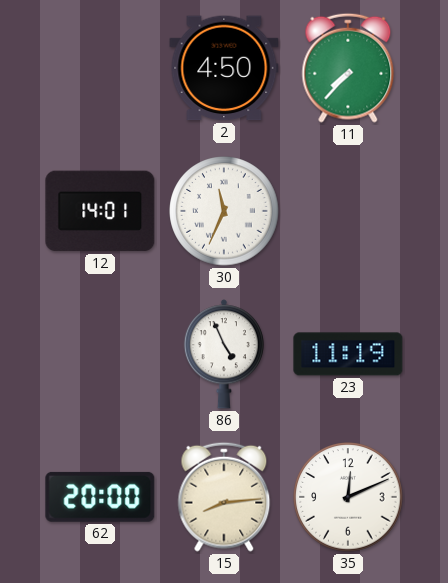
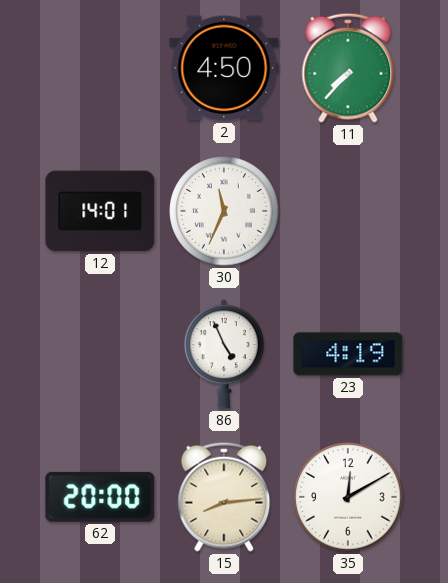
23: 11:19 -> 4:19 (348, 354)
35: 12:11 -> 12:10 (348, 497)
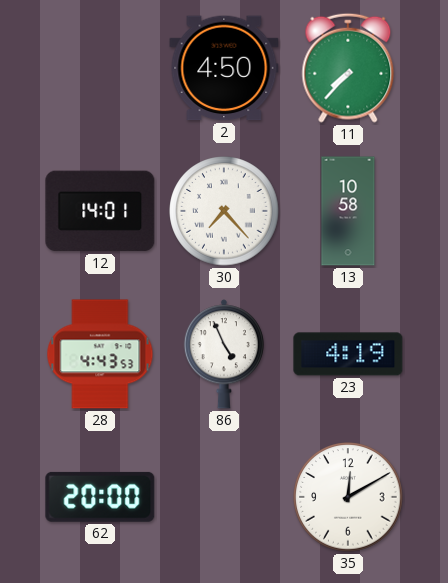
30: 11:34 -> 7:23 (224, 211)
13: none -> 10:58 (348, 211)
28: none -> 4:43 (100, 354)
15: 8:14 -> none (224, 497)
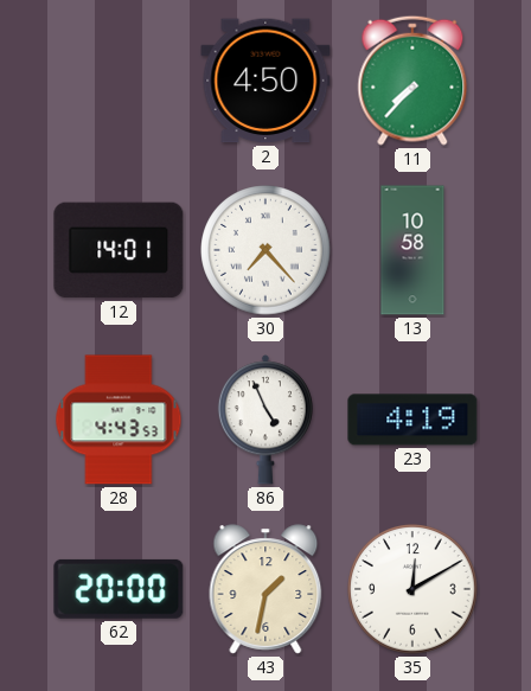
43: none -> 1:32 (265, 589)
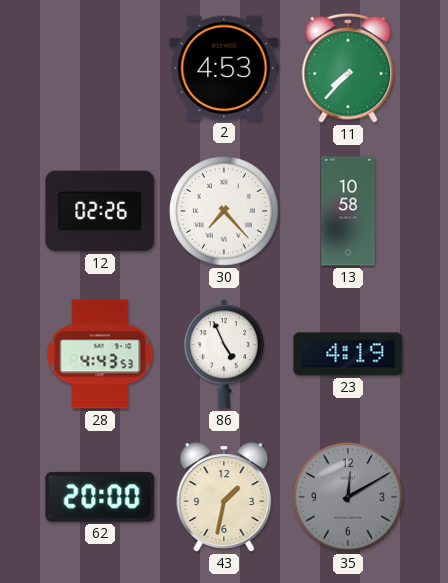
2: 4:50 -> 4:53 (224, 68)
12: 14:01 -> 02:26 (100, 211)
35 dial: white -> grey (348, 497)
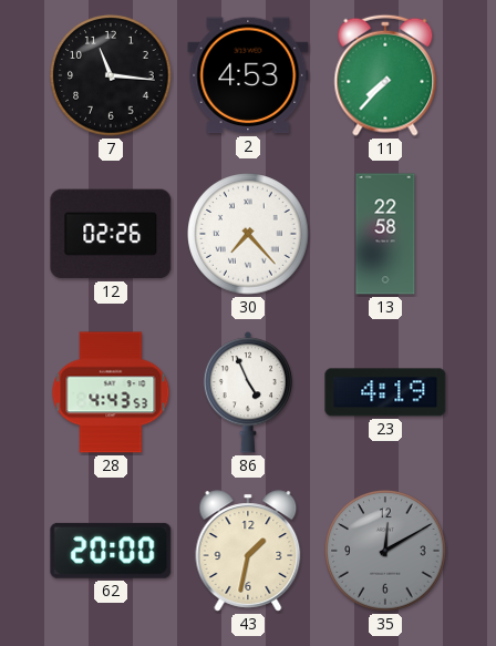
7: none -> 11:16 (111, 75)
13: 10:58 -> 22:58 (385, 234)
